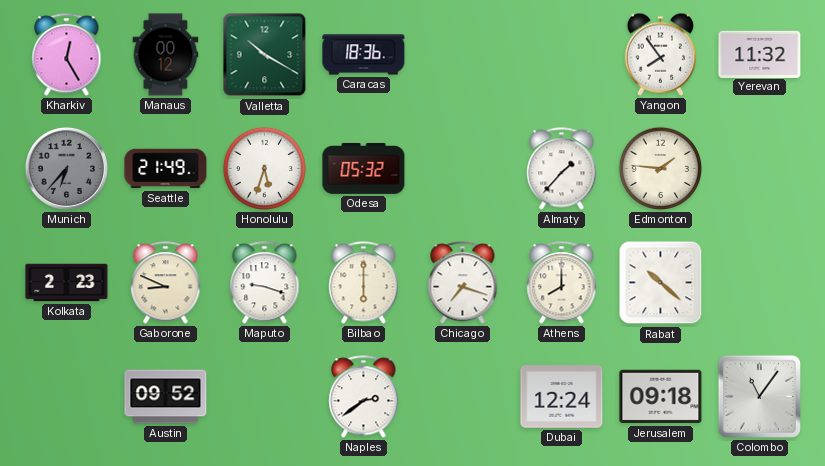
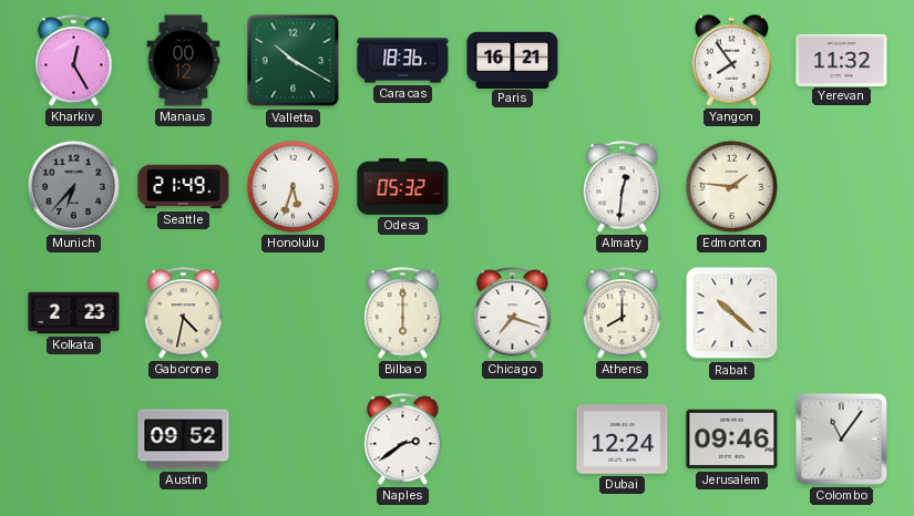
Paris: none -> 16:21 (513, 60)
Almaty: 1:37 -> 12:31 (623, 187)
Gaborone: 8:49 -> 4:32 (184, 313)
Maputo: 9:18 -> none (265, 283)
Jerusalem: 09:18 -> 09:46 (732, 440)
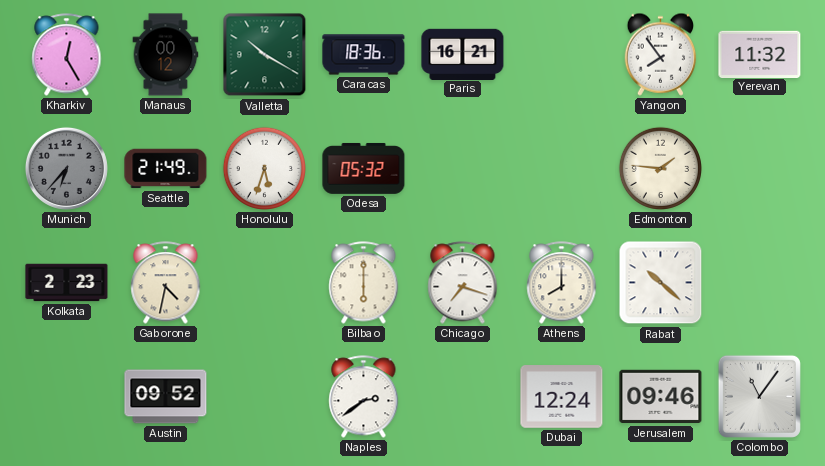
Almaty: 12:31 -> none (623, 187)
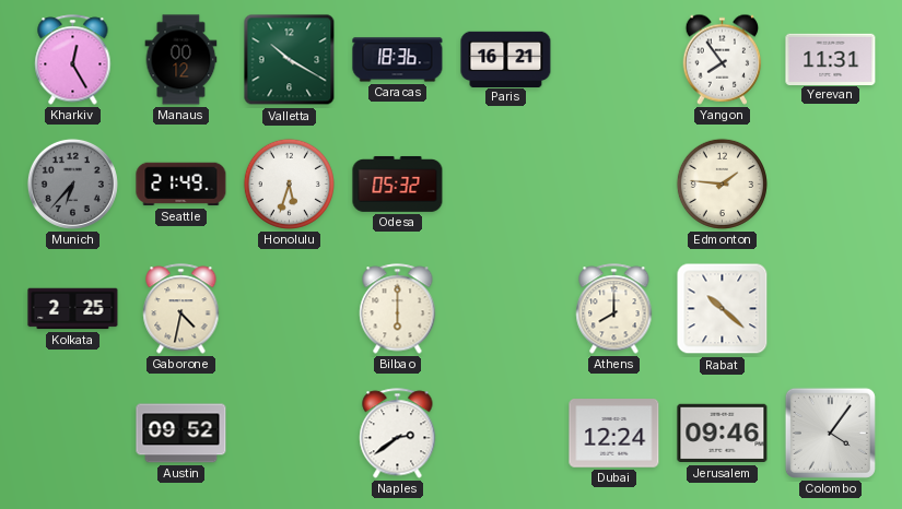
Yerevan: 11:32 -> 11:31 (831, 59)
Kolkata: 2:23 -> 2:25 (73, 309)
Chicago: 7:18 -> none (463, 283)
Colombo: 11:06 -> 4:06 (830, 433)
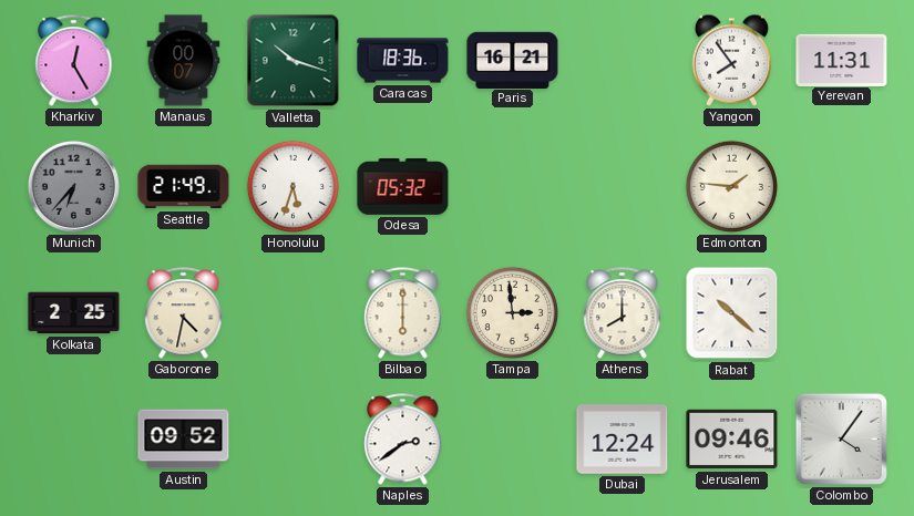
Manaus: 00:12 -> 00:07 (184, 61)
Valletta: 10:20 -> 10:18 (294, 61)
Tampa: none -> 2:59 (512, 312)
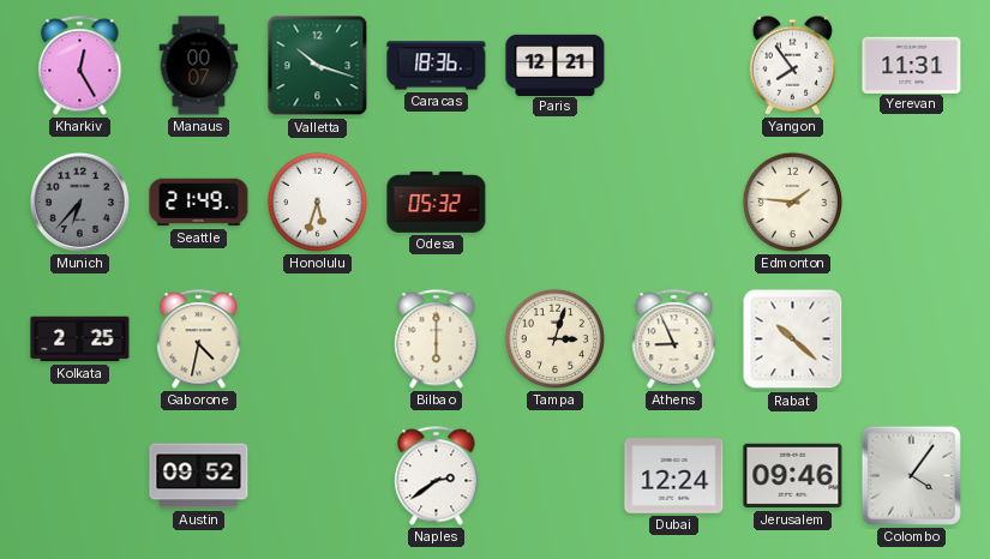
Paris: 16:21 -> 12:21 (556, 65)
Tampa: 2:59 -> 3:03 (554, 338)
Athens: 8:00 -> 8:56 (674, 339)
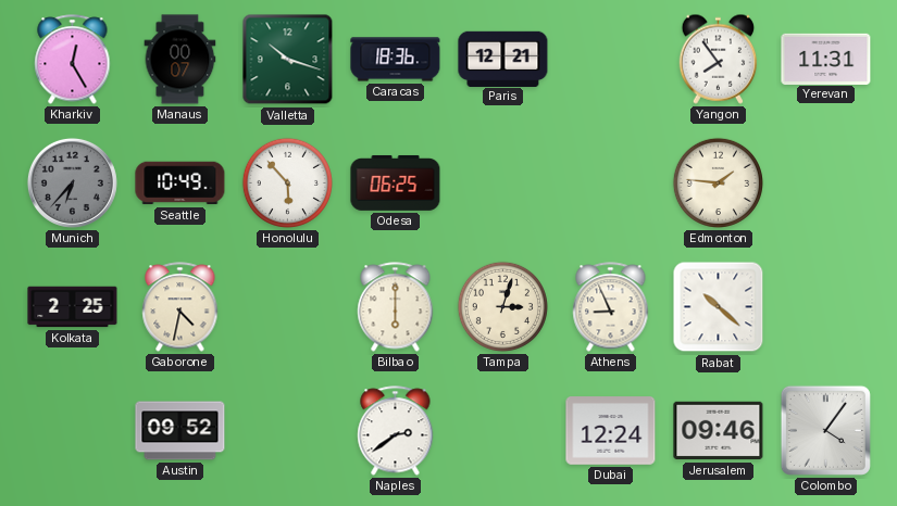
Seattle: 21:49 -> 10:49 (180, 184)
Honolulu: 5:33 -> 5:53 (287, 182)
Odesa: 05:32 -> 06:25 (396, 182)
